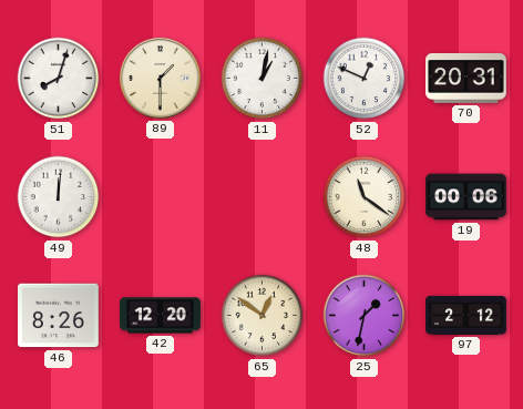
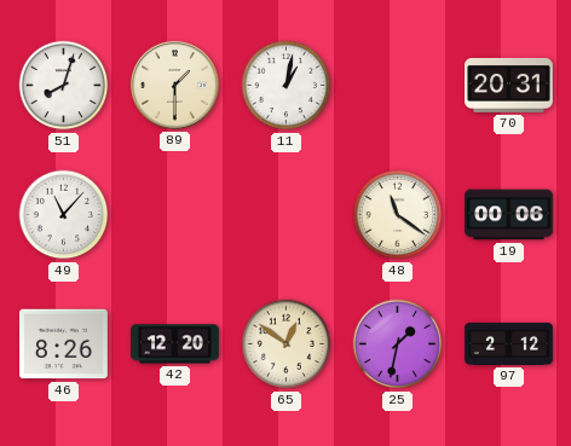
52: 12:49 -> none (365, 79)
49: 12:01 -> 11:07 (64, 215)
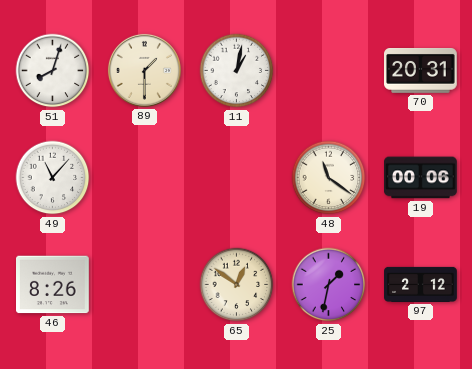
42: 12:20 -> none (175, 344)
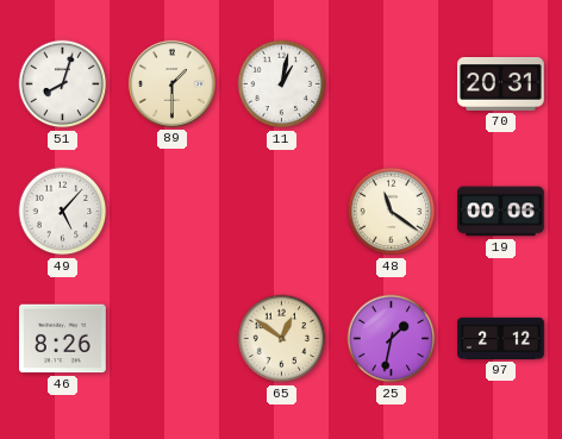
49: 11:07 -> 5:07 (63, 212)
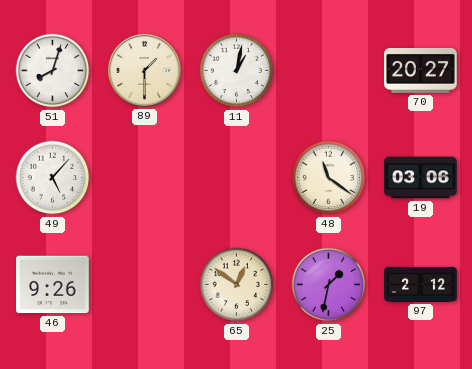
70: 20:31 -> 20:27 (421, 71)
19: 00:06 -> 03:06 (421, 178)
46: 8:26 -> 9:26 (53, 285)
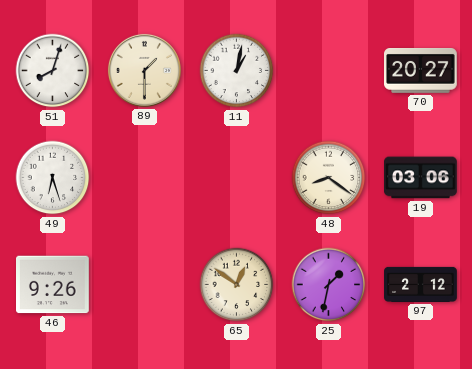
49: 5:07 -> 6:27 (53, 178)
48: 11:21 -> 8:21 (329, 178)
